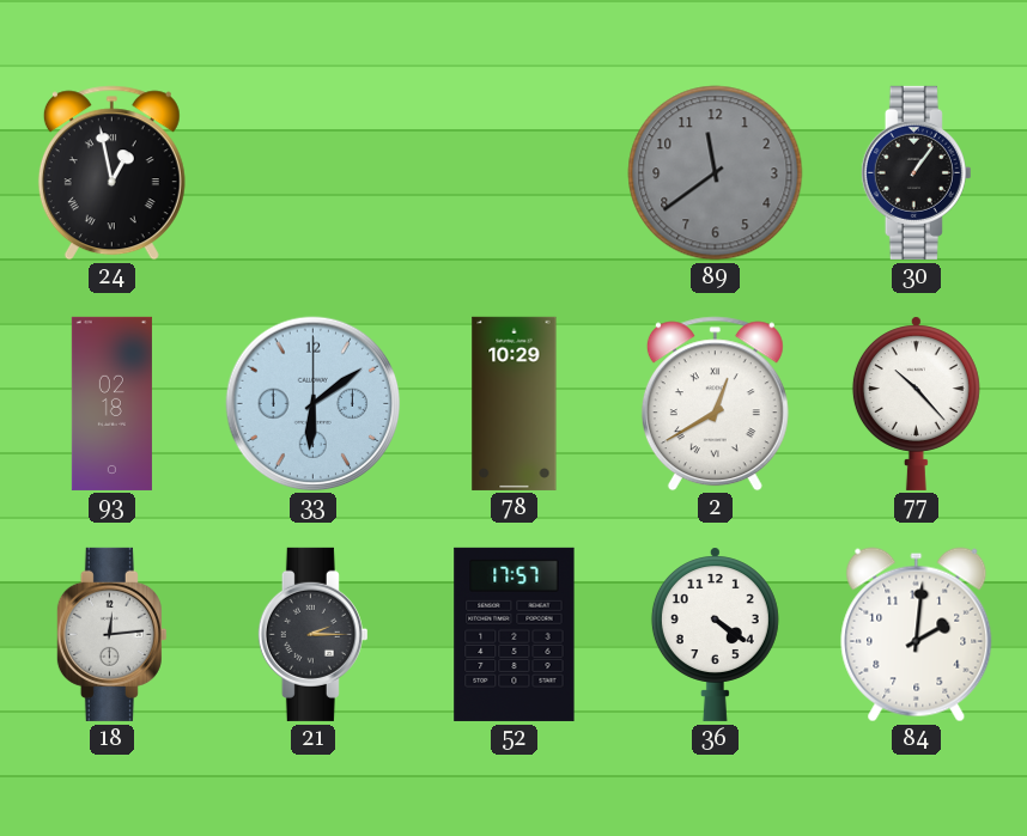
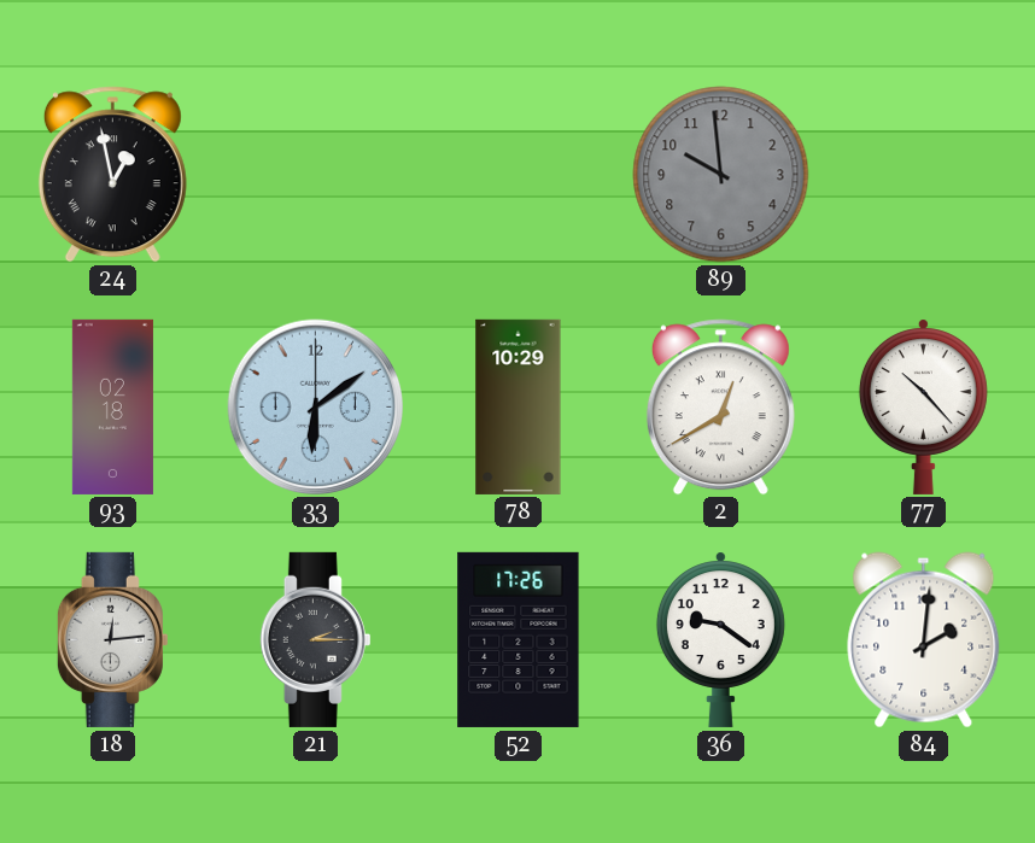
89: 11:39 -> 9:59 (721, 175)
30: 1:06 -> none (916, 172)
52: 17:57 -> 17:26 (519, 639)
36: 4:21 -> 9:21 (720, 639)
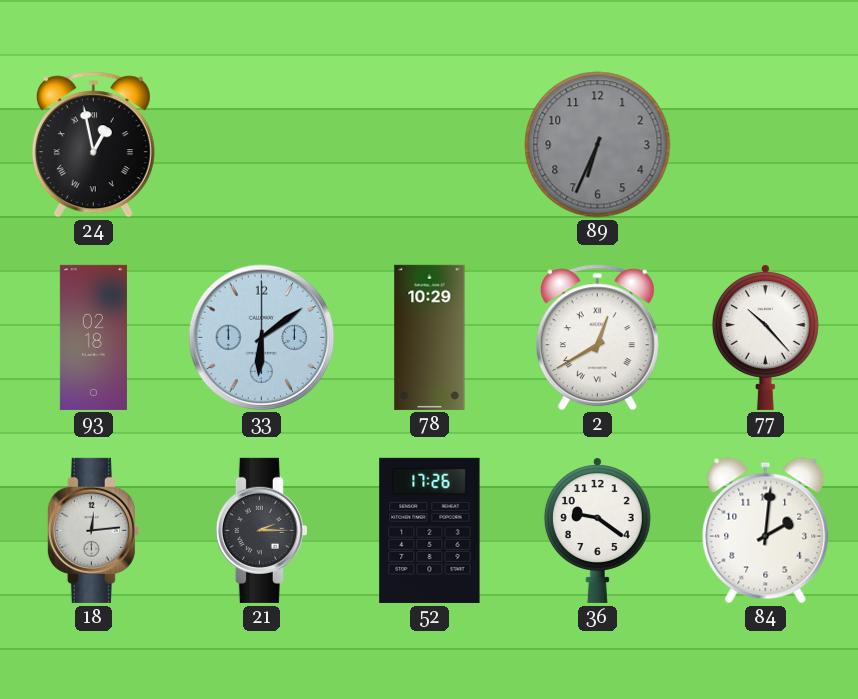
89: 9:59 -> 6:34 (598, 145)
